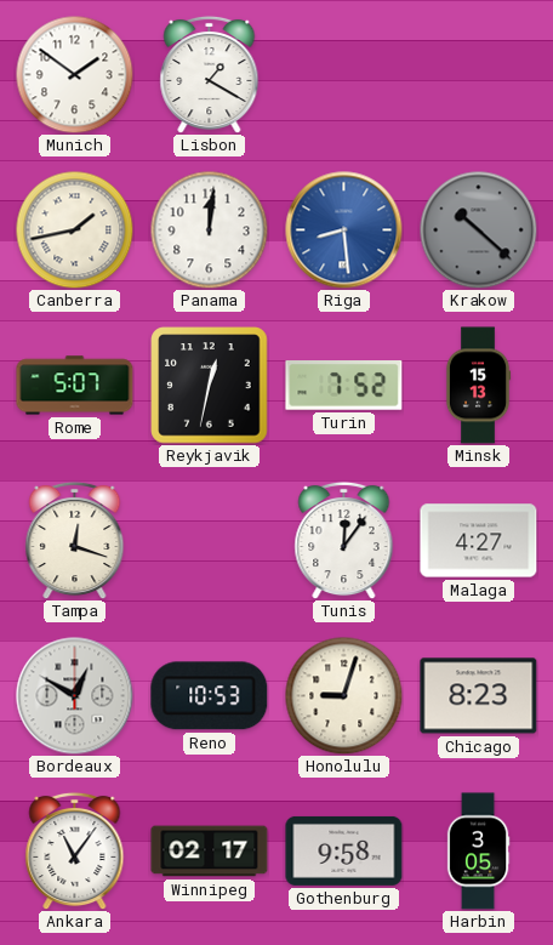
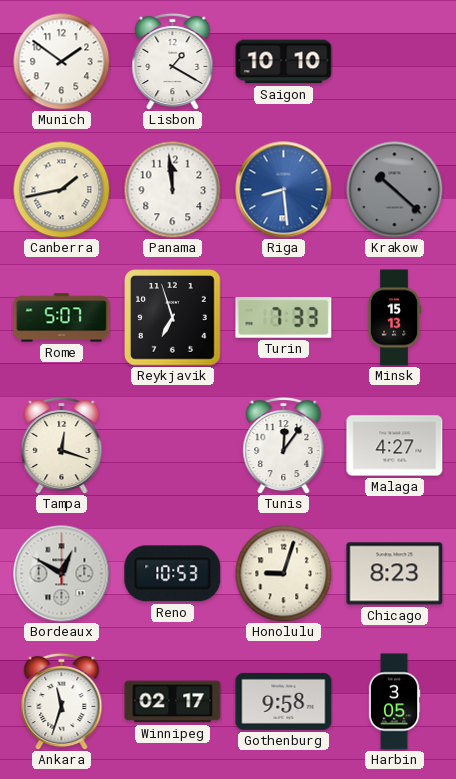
Saigon: none -> 10:10 (284, 62)
Panama: 12:01 -> 11:59 (172, 189)
Reykjavik: 12:32 -> 6:57 (173, 318)
Turin: 7:52 -> 7:33 (284, 318)
Ankara: 11:06 -> 11:33 (62, 701)
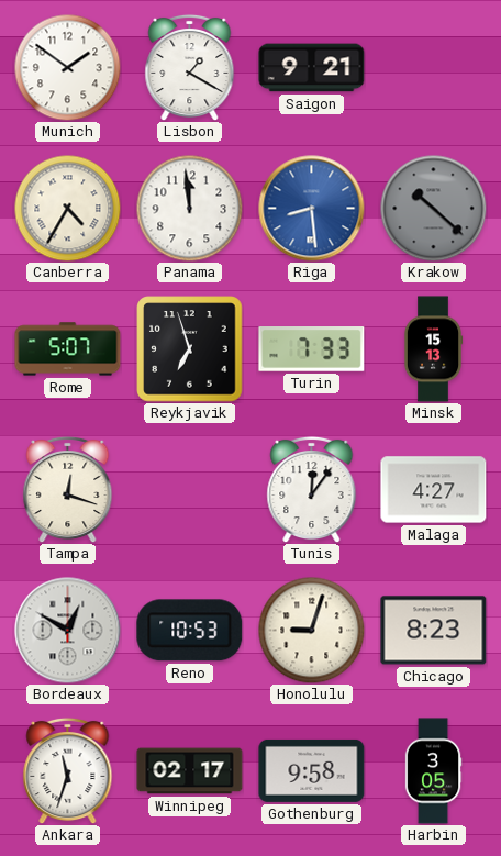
Saigon: 10:10 -> 9:21 (312, 68)
Canberra: 1:43 -> 4:35 (67, 208)
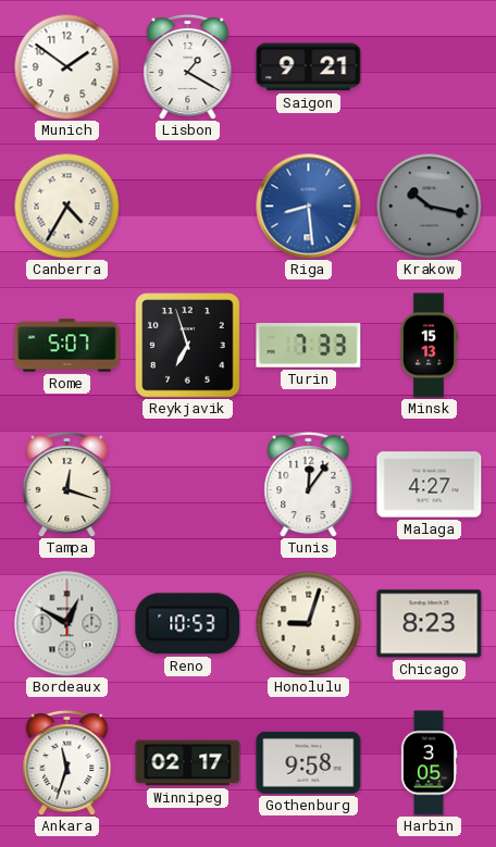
Panama: 11:59 -> none (189, 208)
Krakow: 10:22 -> 10:17 (429, 205)
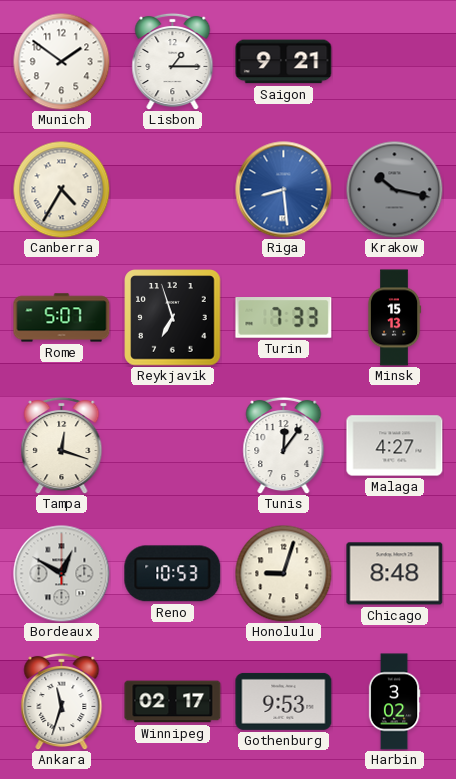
Lisbon: 1:20 -> 1:15 (173, 61)
Chicago: 8:23 -> 8:48 (395, 574)
Gothenburg: 9:58 -> 9:53 (284, 701)
Harbin: 3:05 -> 3:02 (394, 702)
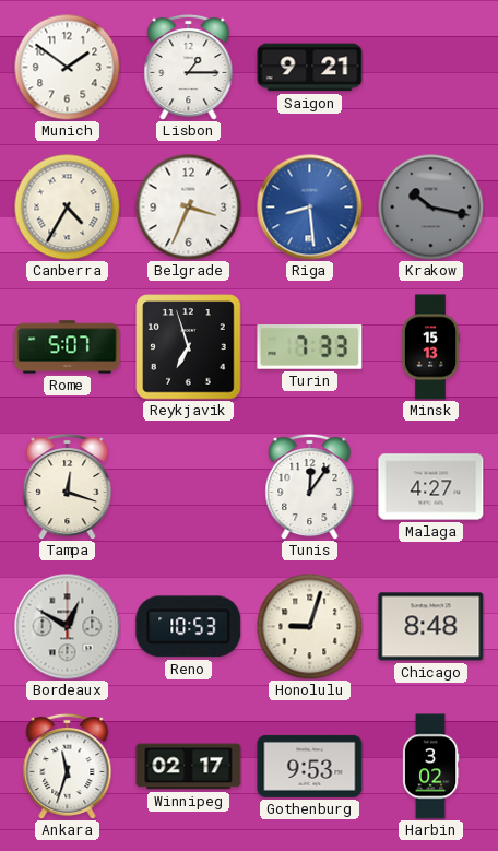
Belgrade: none -> 3:34 (188, 206)
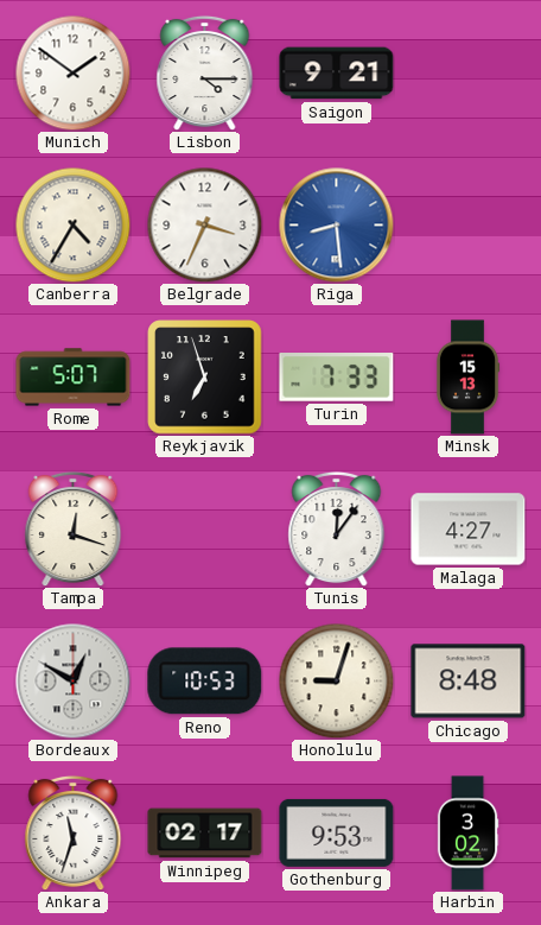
Lisbon: 1:15 -> 4:15 (205, 72)
Krakow: 10:17 -> none (430, 206)
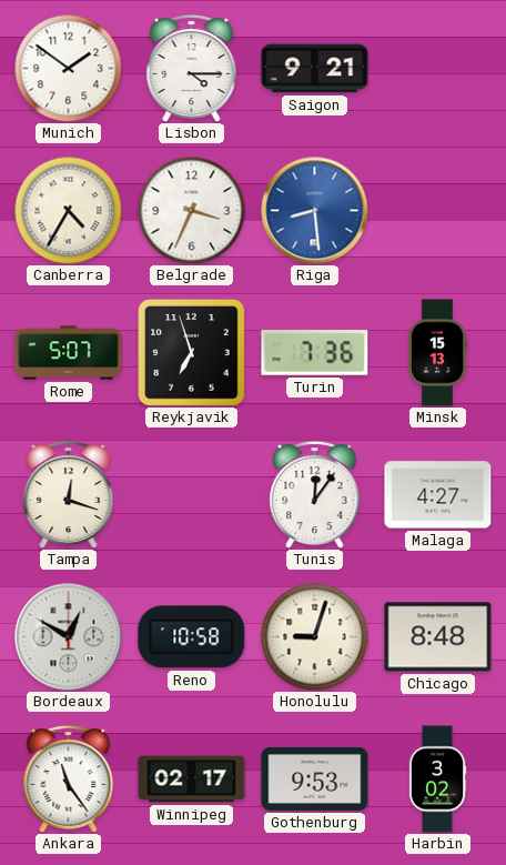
Turin: 7:33 -> 7:36 (315, 353)
Reno: 10:53 -> 10:58 (192, 637)
Ankara: 11:33 -> 11:24 (69, 778)
